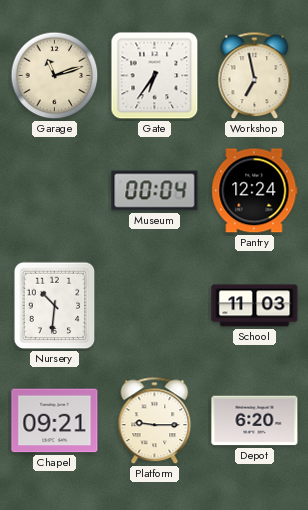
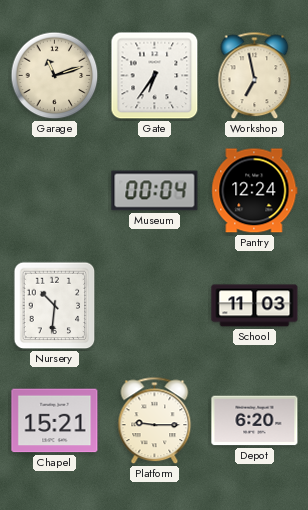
Chapel: 09:21 -> 15:21 (55, 421)
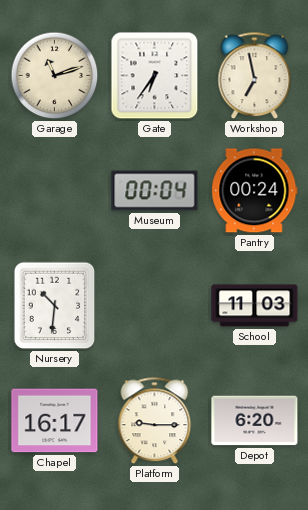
Pantry: 12:24 -> 00:24 (255, 191)
Chapel: 15:21 -> 16:17 (55, 421)
